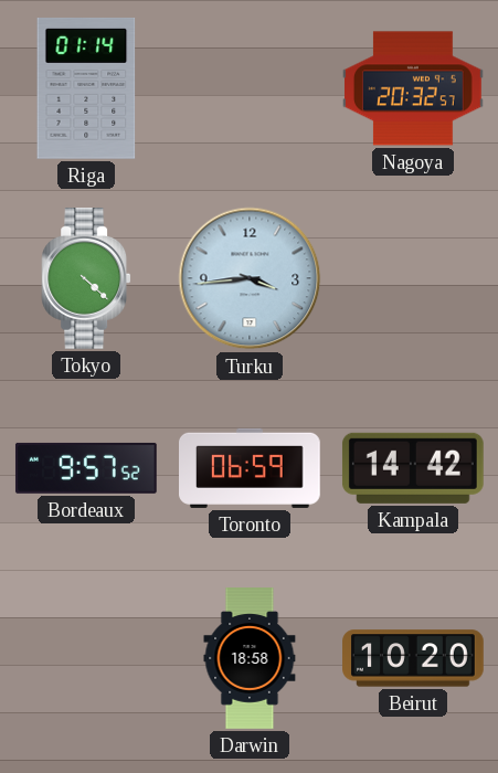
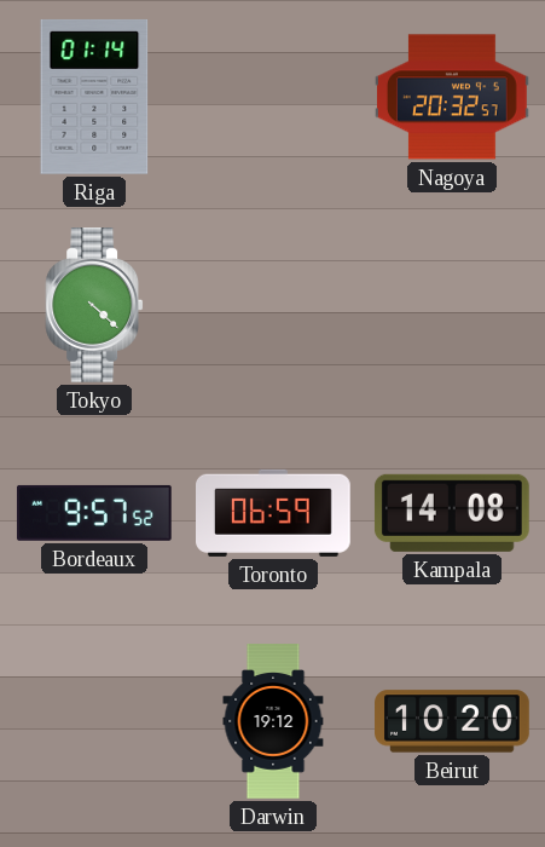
Turku: 3:44 -> none (250, 278)
Kampala: 14:42 -> 14:08 (452, 513)
Darwin: 18:58 -> 19:12 (273, 721)
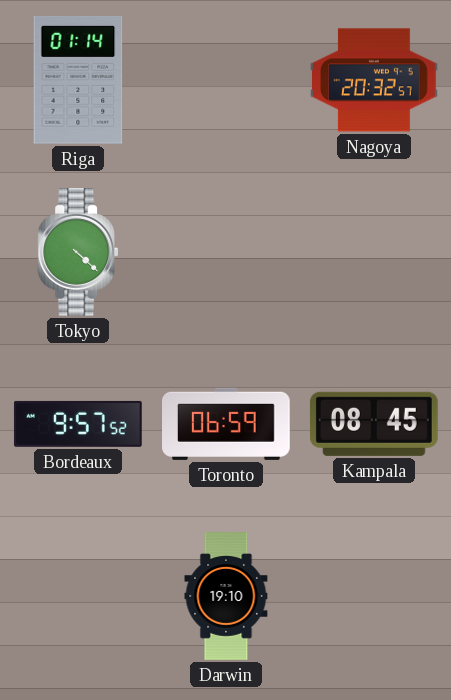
Kampala: 14:08 -> 08:45 (374, 424)
Darwin: 19:12 -> 19:10 (226, 596)
Beirut: 10:20 -> none (452, 721)
